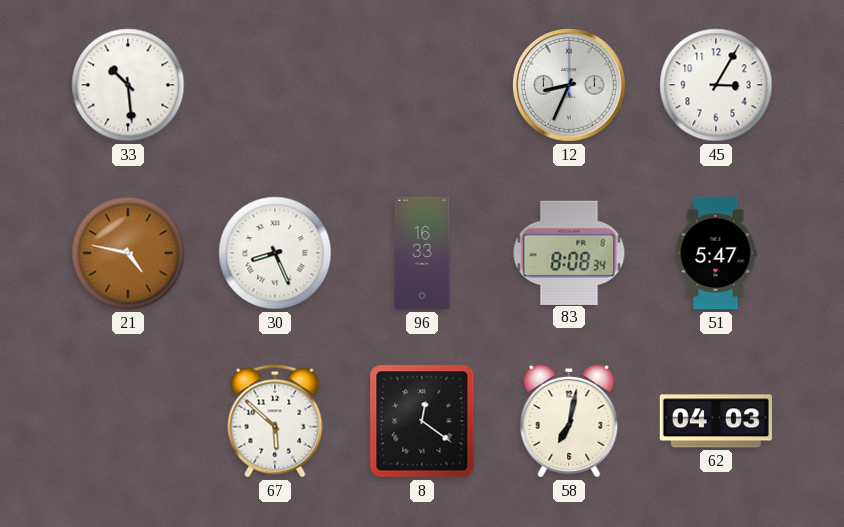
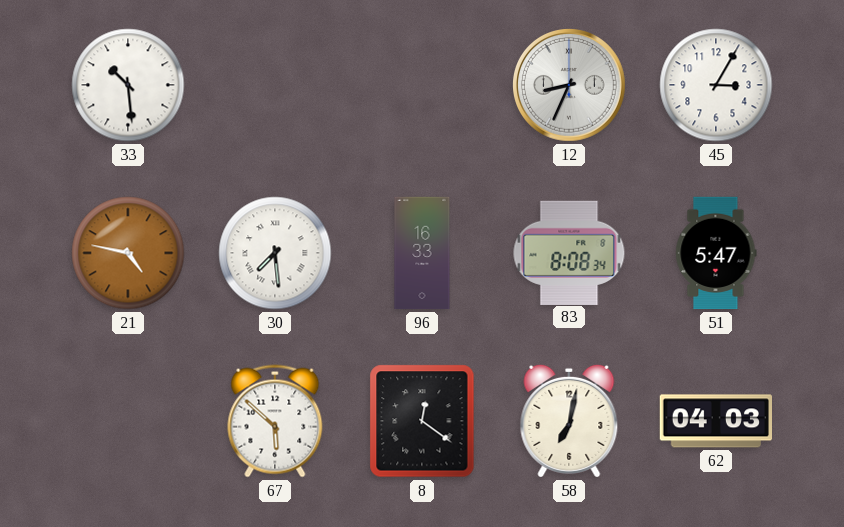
30: 8:26 -> 7:29 (275, 253)
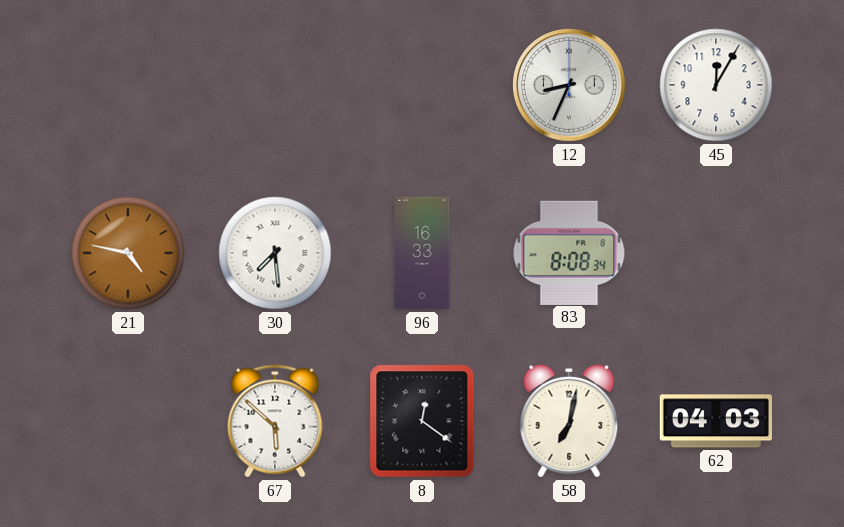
33: 10:29 -> none (128, 85)
45: 3:05 -> 12:05 (716, 85)
51: 5:47 -> none (716, 253)
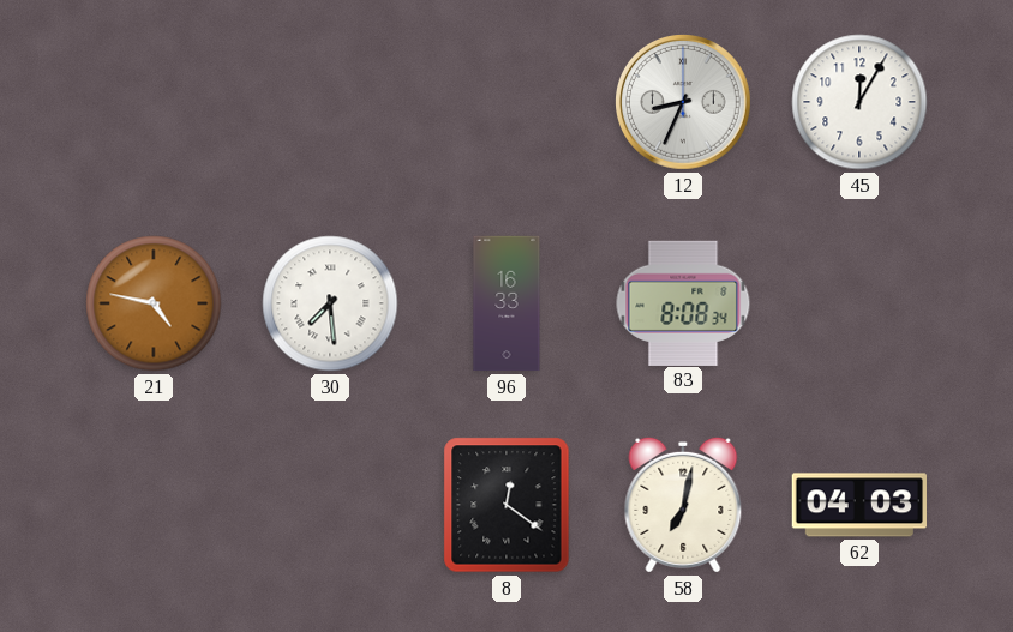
67: 5:52 -> none (275, 421)
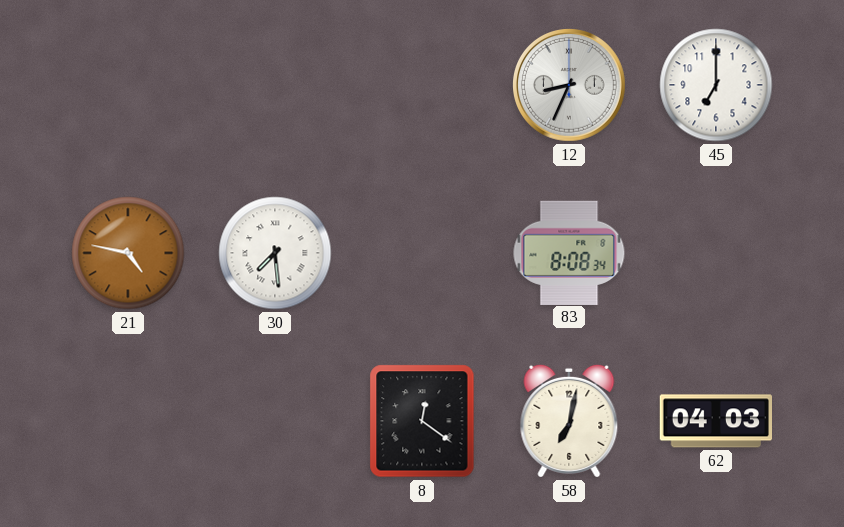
45: 12:05 -> 7:00 (716, 85)
96: 16:33 -> none (507, 303)
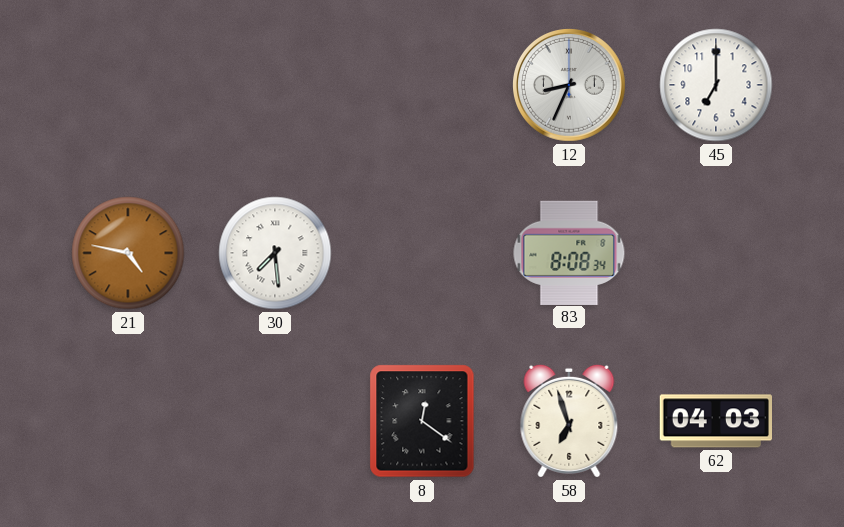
58: 7:02 -> 6:57 (569, 421)
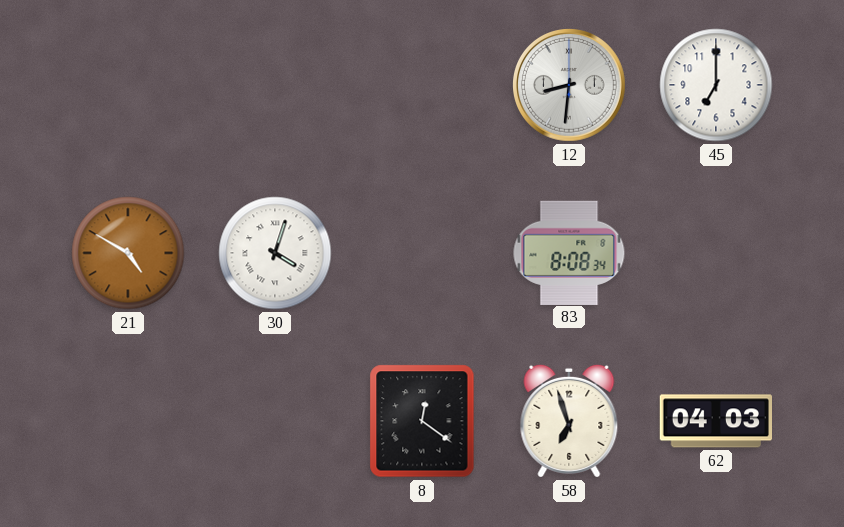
12: 8:34 -> 8:31 (570, 86)
21: 4:47 -> 4:50 (128, 253)
30: 7:29 -> 4:03 (275, 253)
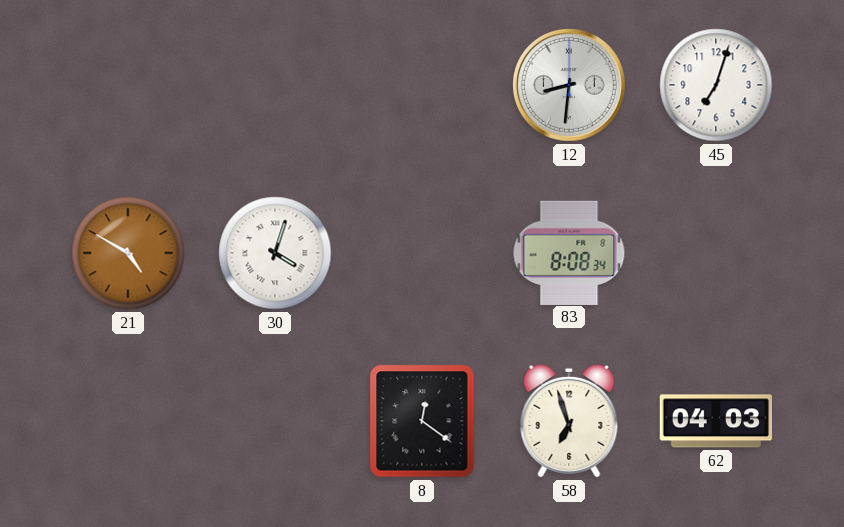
45: 7:00 -> 7:03 (716, 85)
